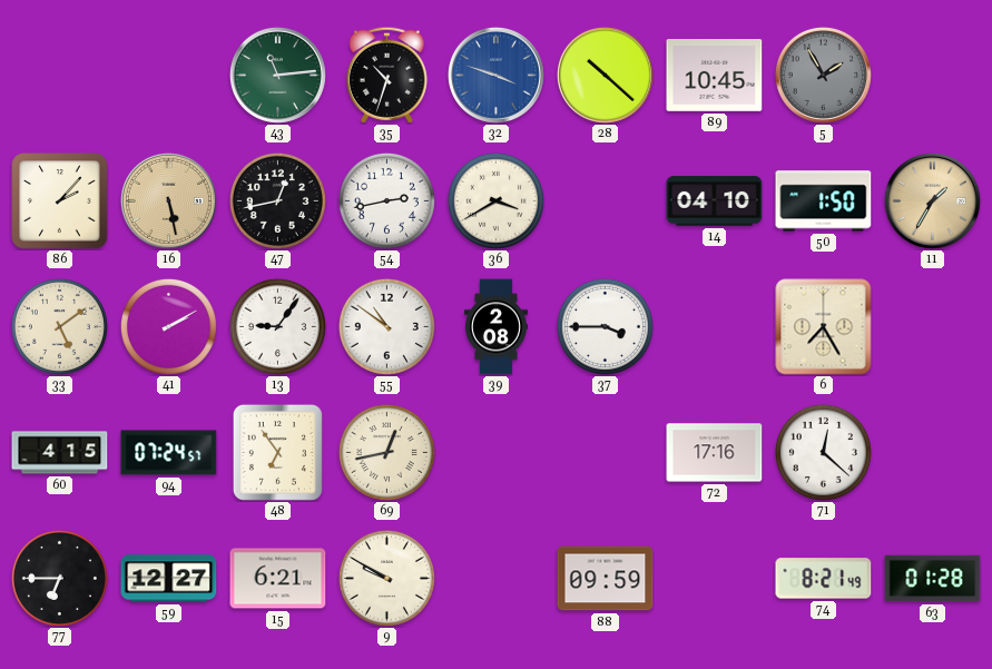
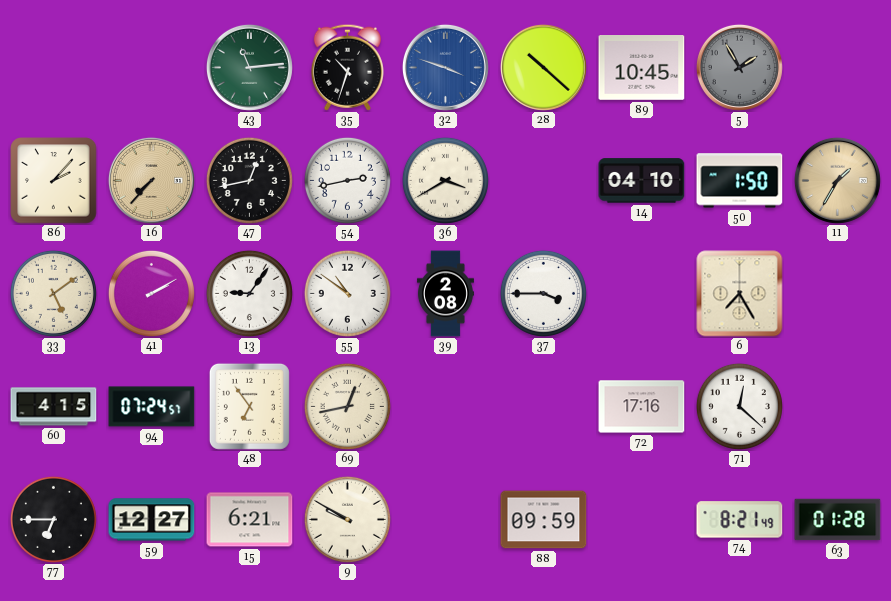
16: 5:28 -> 7:37 (151, 180)
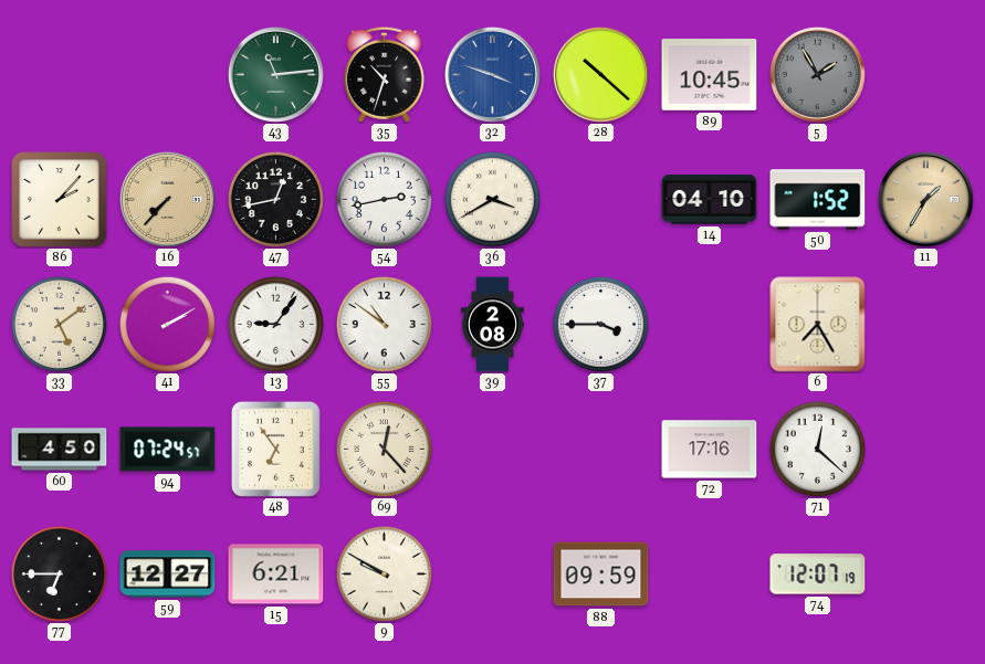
50: 1:50 -> 1:52 (818, 200)
60: 4:15 -> 4:50 (60, 450)
69: 12:43 -> 12:23 (384, 449)
74: 8:21 -> 12:07 (818, 575)
63: 01:28 -> none (838, 520)
